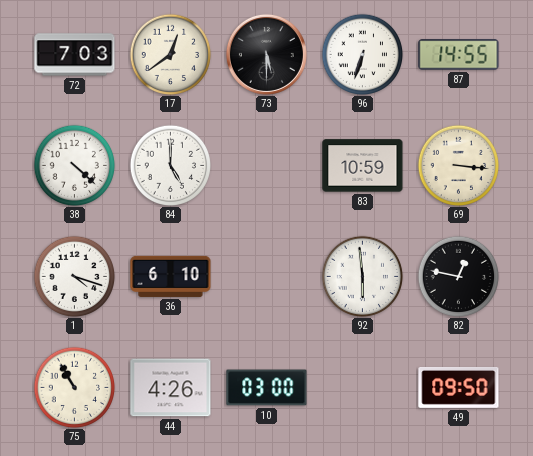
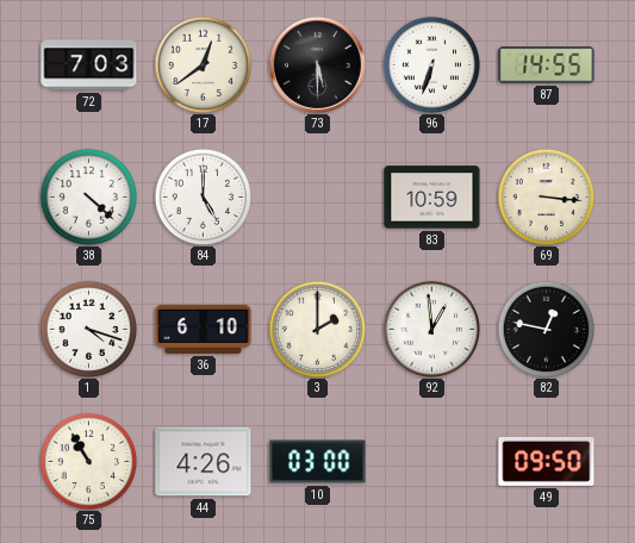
3: none -> 2:00 (317, 329)
92: 5:59 -> 12:59 (431, 329)
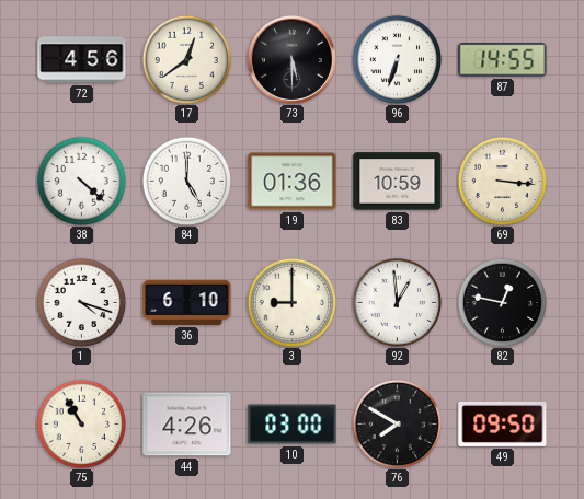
72: 7:03 -> 4:56 (82, 60)
19: none -> 01:36 (293, 182)
3: 2:00 -> 9:00 (291, 302)
76: none -> 7:50 (397, 423)
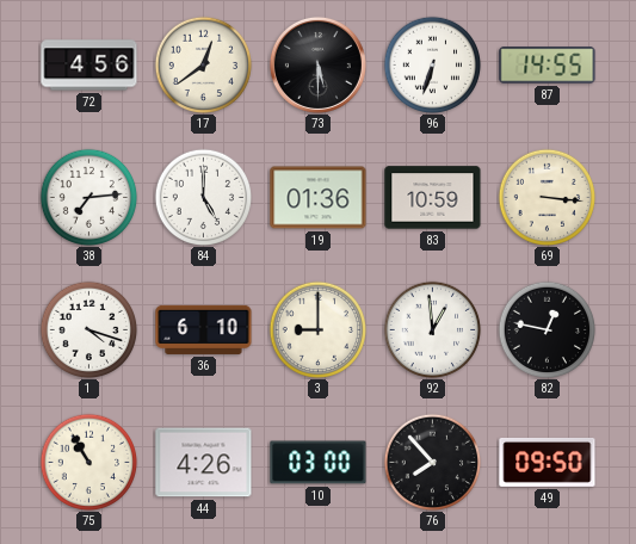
38: 4:22 -> 7:14 (88, 197)
76: 7:50 -> 7:53 (432, 462)
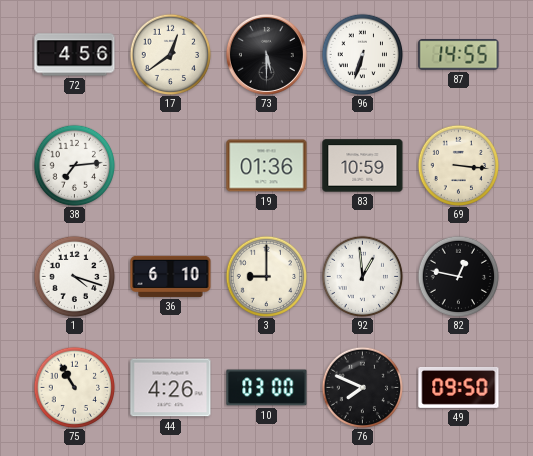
84: 5:00 -> none (203, 197)
76: 7:53 -> 7:49 (362, 387)
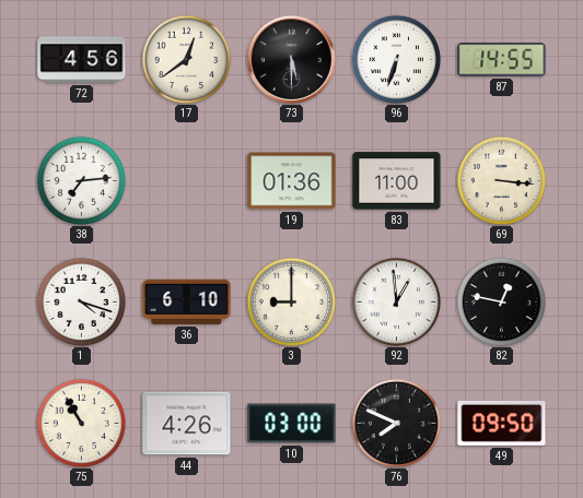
83: 10:59 -> 11:00 (397, 181)
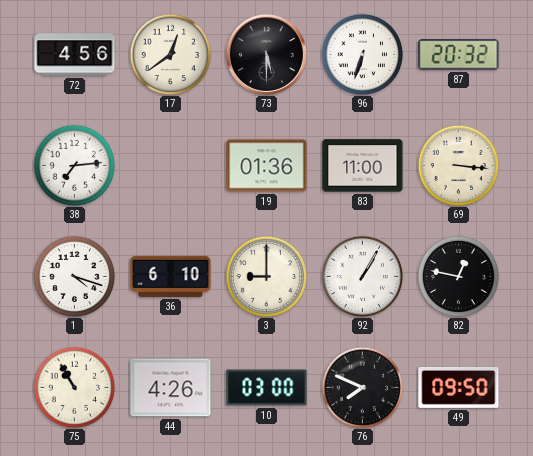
87: 14:55 -> 20:32 (459, 55)
92: 12:59 -> 1:05 (362, 276)
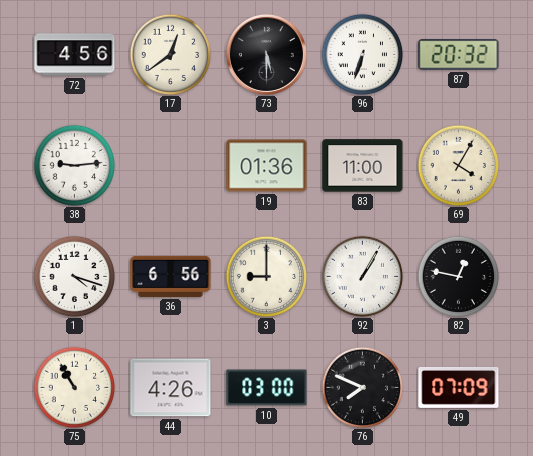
38: 7:14 -> 9:14 (74, 165)
69: 3:16 -> 4:05 (458, 165)
36: 6:10 -> 6:56 (171, 276)
49: 09:50 -> 07:09 (459, 387)
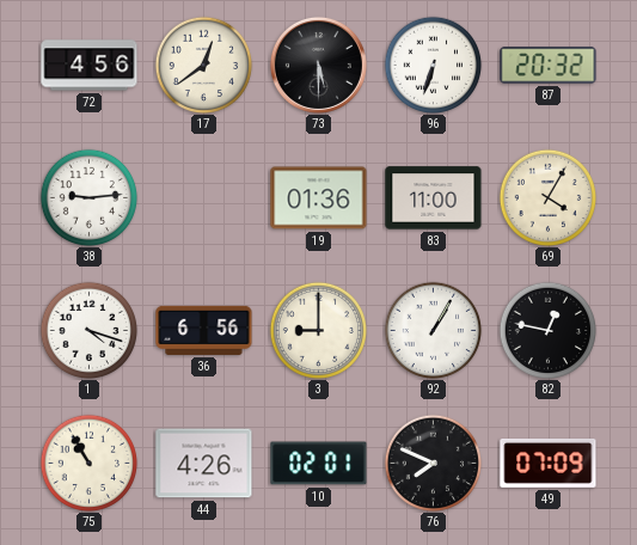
10: 03:00 -> 02:01 (319, 464)
